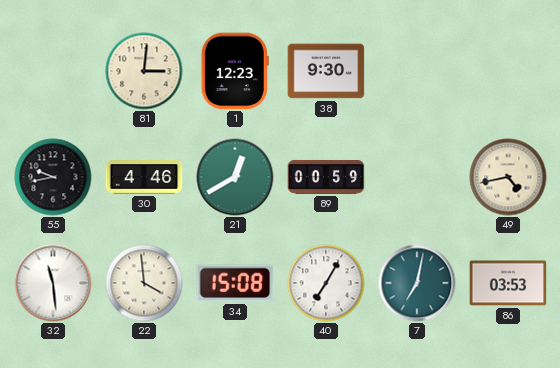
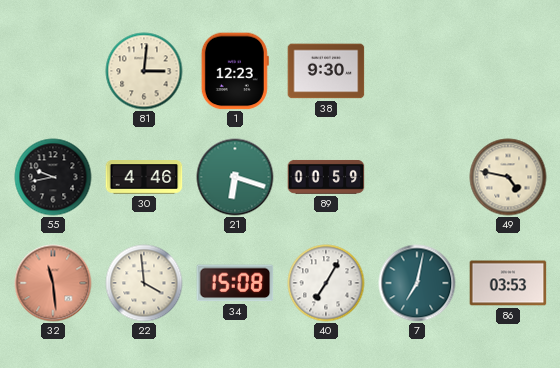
21: 12:40 -> 6:18 (235, 177)
49: 4:43 -> 4:47 (508, 177)
32 dial: white -> salmon (53, 283)
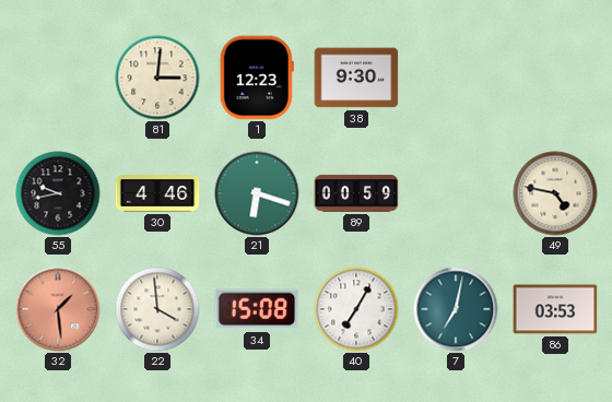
32: 11:29 -> 1:29 (58, 309)
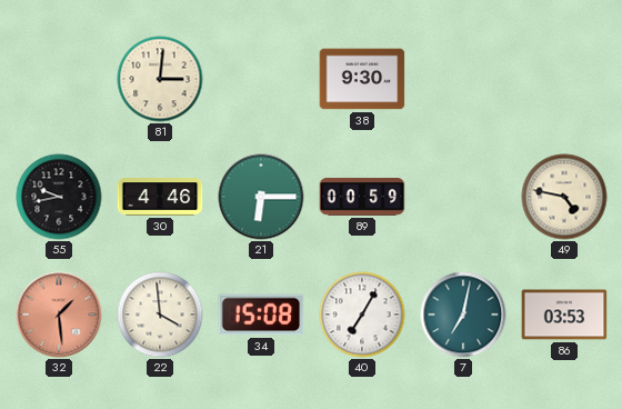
1: 12:23 -> none (257, 78)
21: 6:18 -> 6:15 (261, 197)
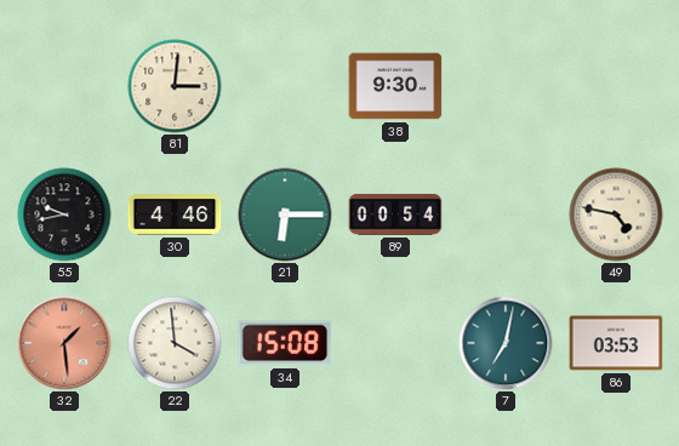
89: 00:59 -> 00:54 (395, 215)
40: 7:05 -> none (362, 315)
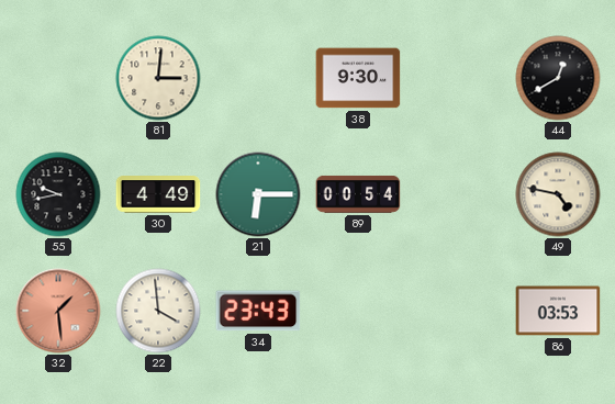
44: none -> 12:40 (558, 78)
30: 4:46 -> 4:49 (158, 194)
34: 15:08 -> 23:43 (258, 311)
7: 7:02 -> none (506, 343)
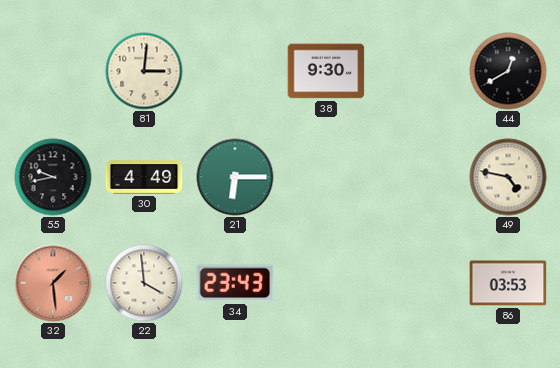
89: 00:54 -> none (358, 194)
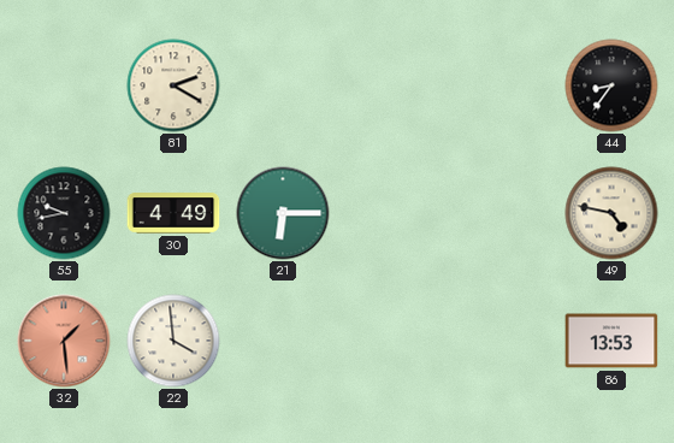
81: 3:01 -> 2:20 (173, 85)
38: 9:30 -> none (326, 71)
44: 12:40 -> 8:36 (611, 85)
34: 23:43 -> none (235, 283)
86: 03:53 -> 13:53 (611, 341)
